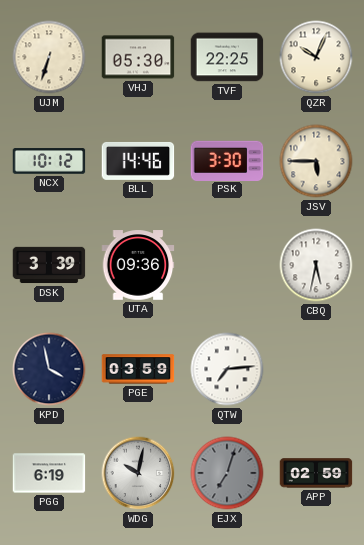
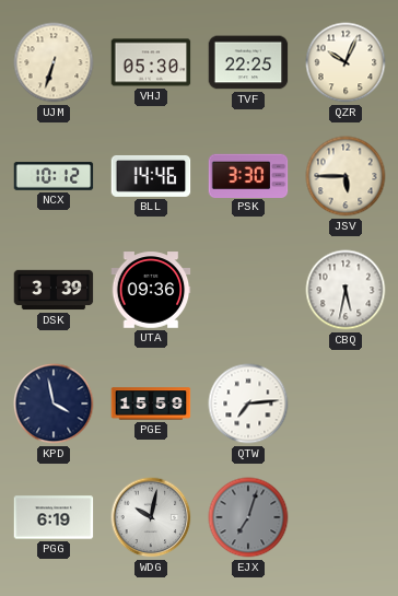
PGE: 03:59 -> 15:59 (151, 404)
APP: 02:59 -> none (316, 473)
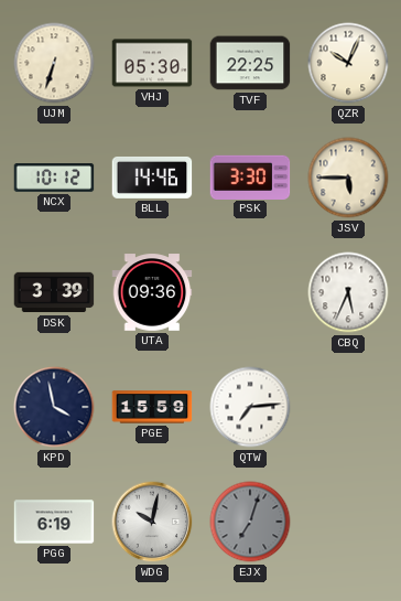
CBQ: 5:32 -> 5:34 (348, 292)
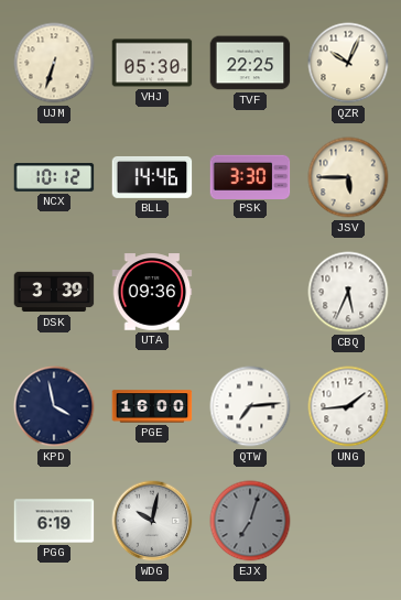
PGE: 15:59 -> 16:00 (152, 406)
UNG: none -> 1:44 (348, 406)
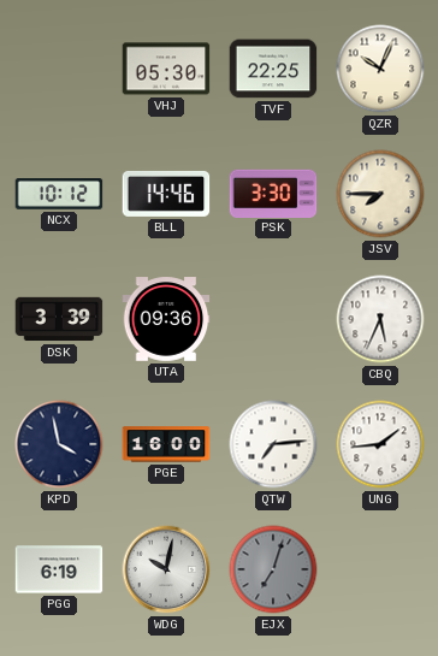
UJM: 6:33 -> none (54, 63)
JSV: 5:45 -> 7:45 (380, 194)
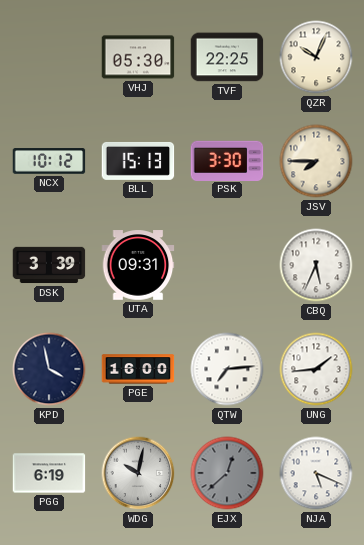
BLL: 14:46 -> 15:13 (138, 161)
UTA: 09:36 -> 09:31 (138, 265)
EJX: 7:03 -> 12:38 (227, 473)
NJA: none -> 5:19 (316, 473)
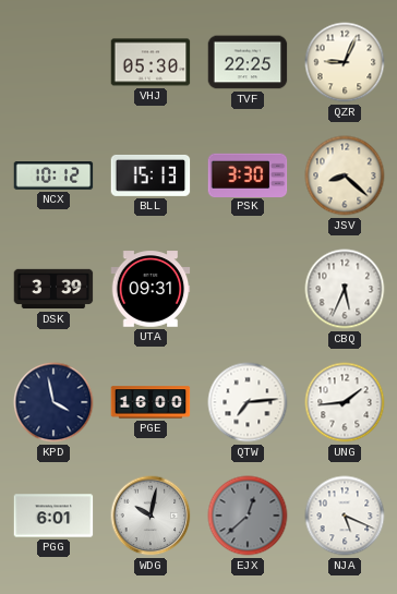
QZR: 10:04 -> 9:04 (345, 62)
JSV: 7:45 -> 8:22 (345, 175)
PGG: 6:19 -> 6:01 (53, 516)
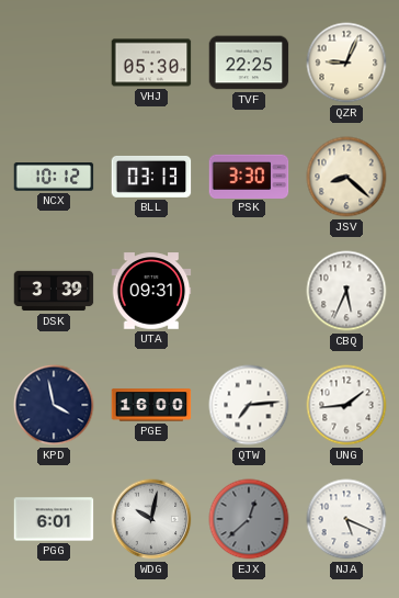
BLL: 15:13 -> 03:13 (151, 177)
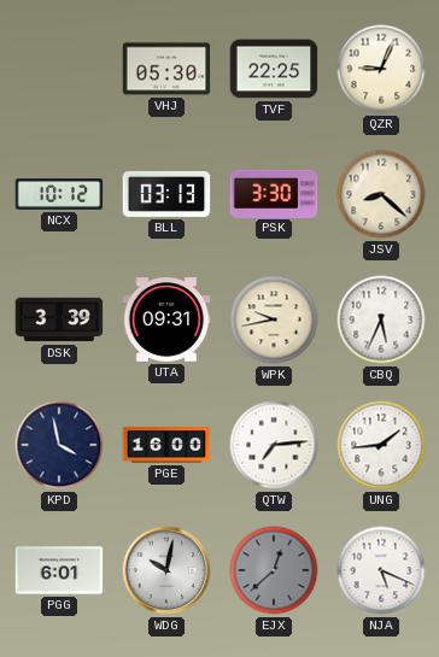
WPK: none -> 9:43 (274, 319)
